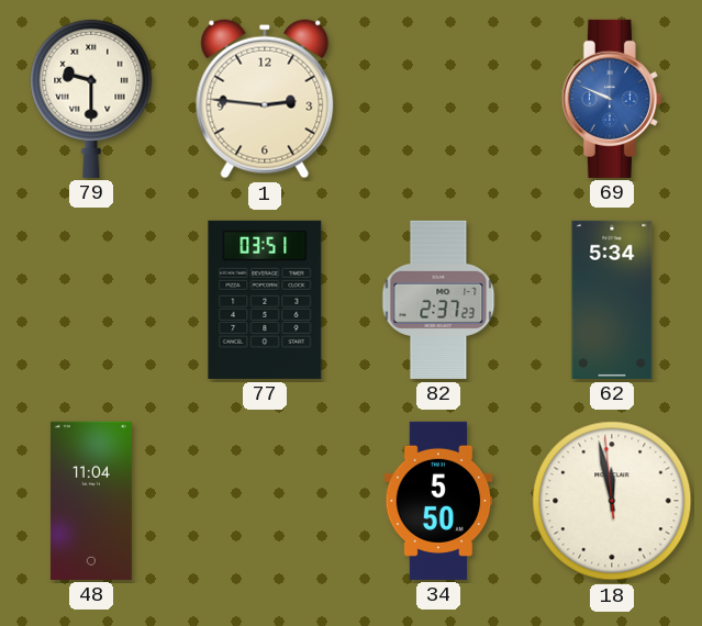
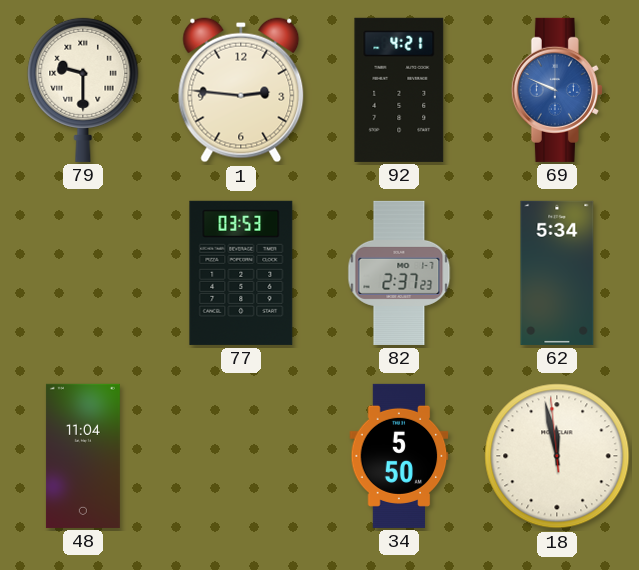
92: none -> 4:21 (399, 90)
77: 03:51 -> 03:53 (241, 273)
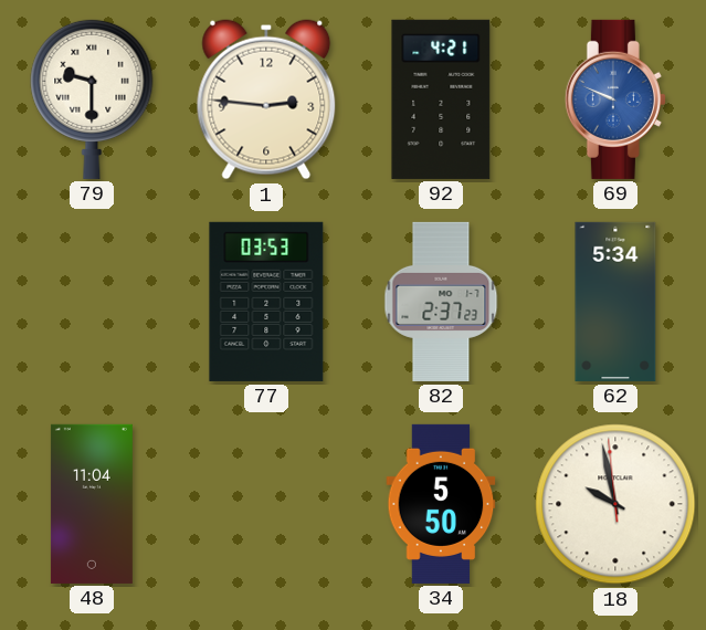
18: 11:57 -> 9:57 (615, 504)
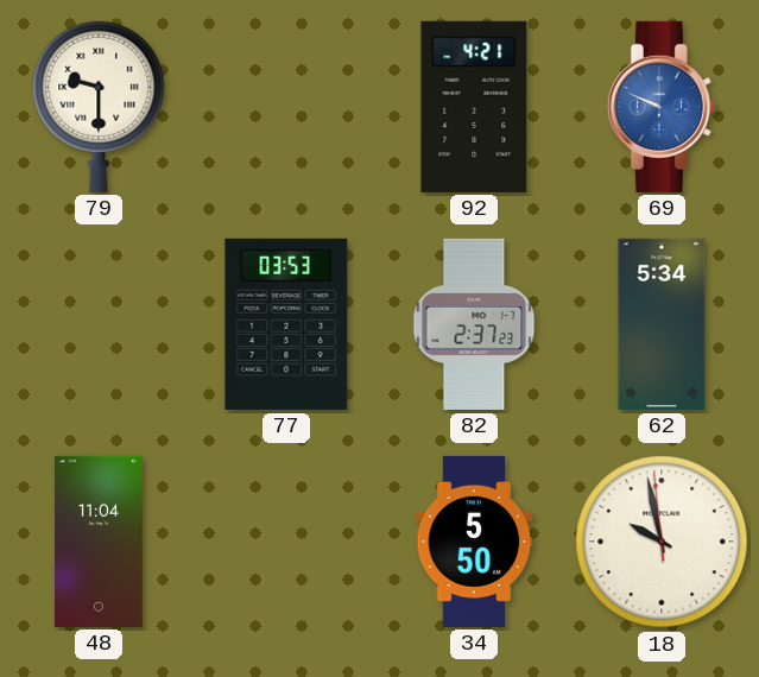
1: 2:46 -> none (266, 99)
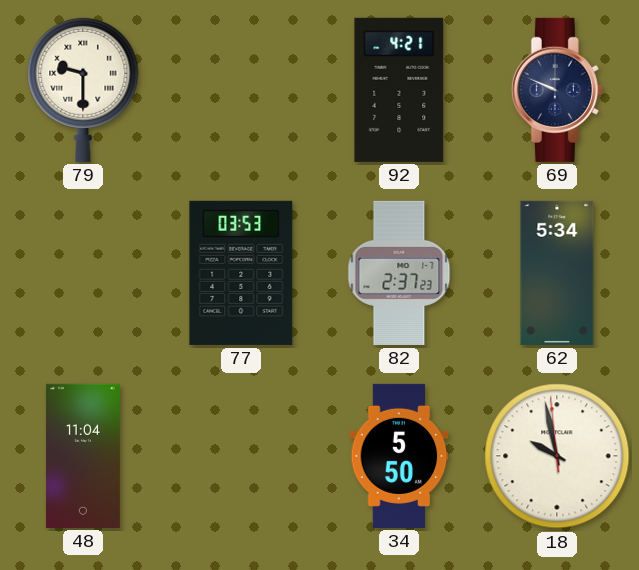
69 dial: blue -> navy (557, 90)
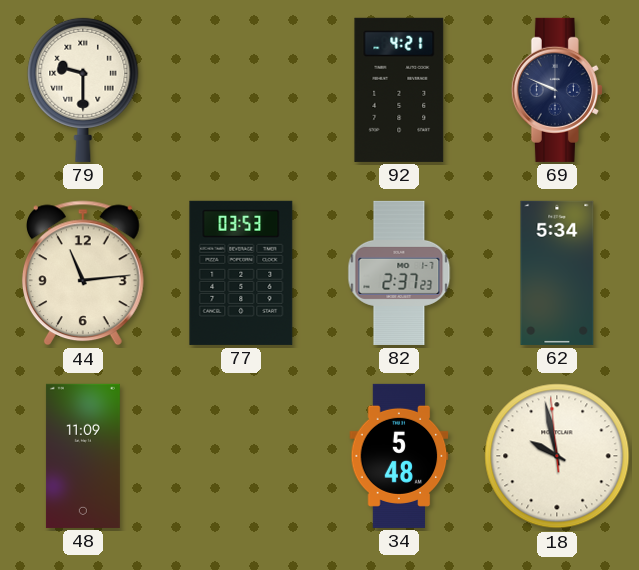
44: none -> 11:14 (83, 273)
48: 11:04 -> 11:09 (83, 456)
34: 5:50 -> 5:48 (399, 456)
